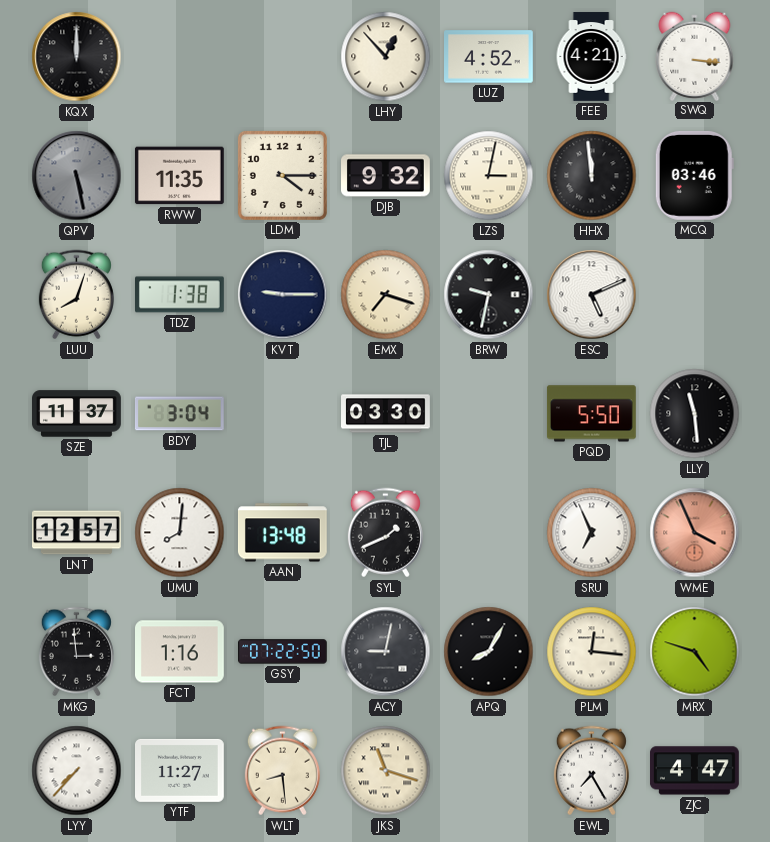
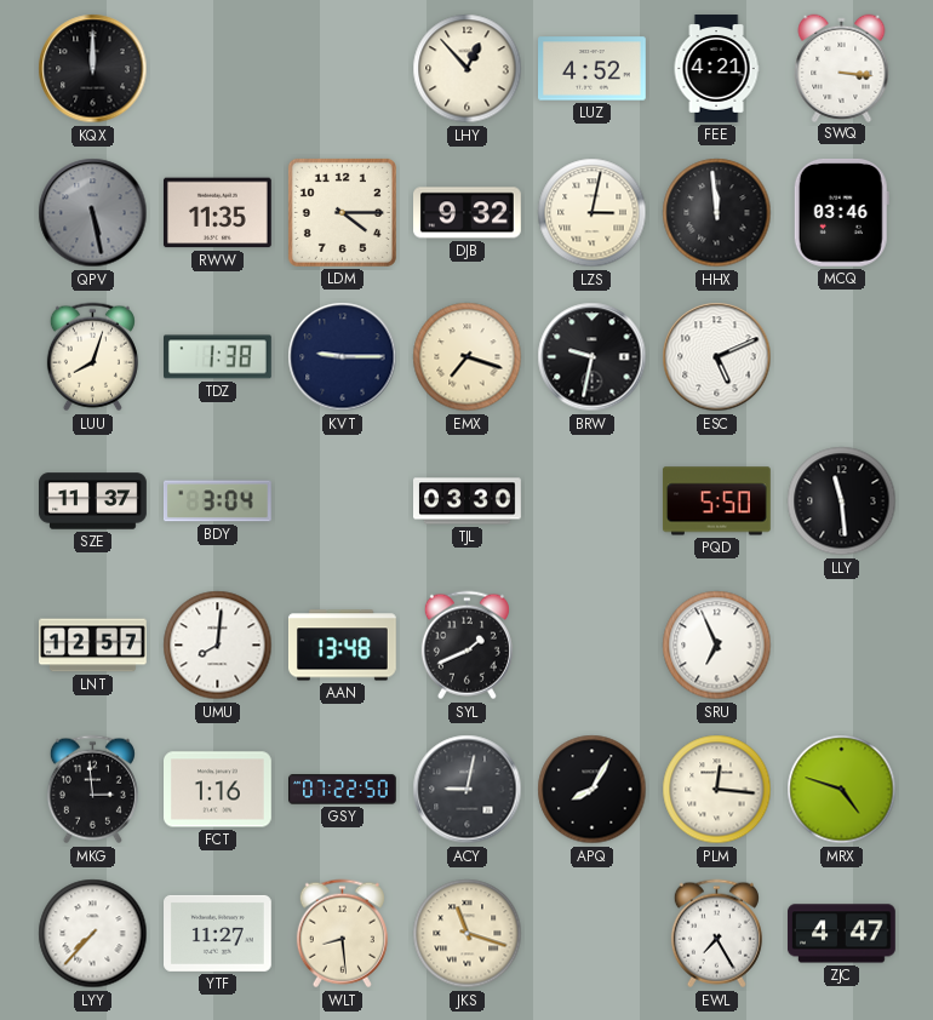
WME: 3:56 -> none (695, 533)
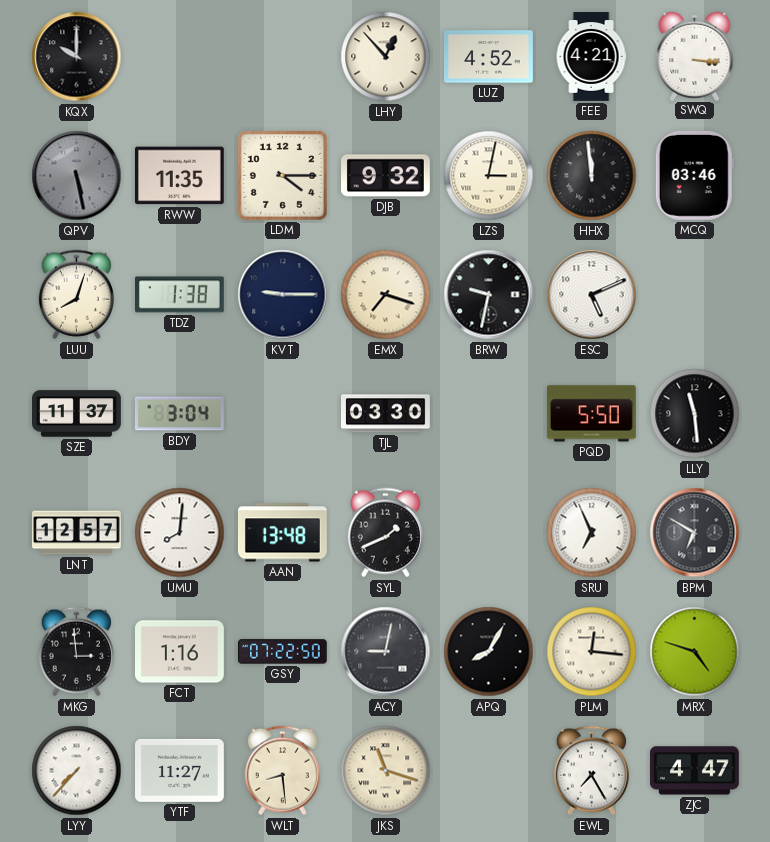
KQX: 12:00 -> 10:00 (77, 57)
BPM: none -> 6:50 (695, 533)
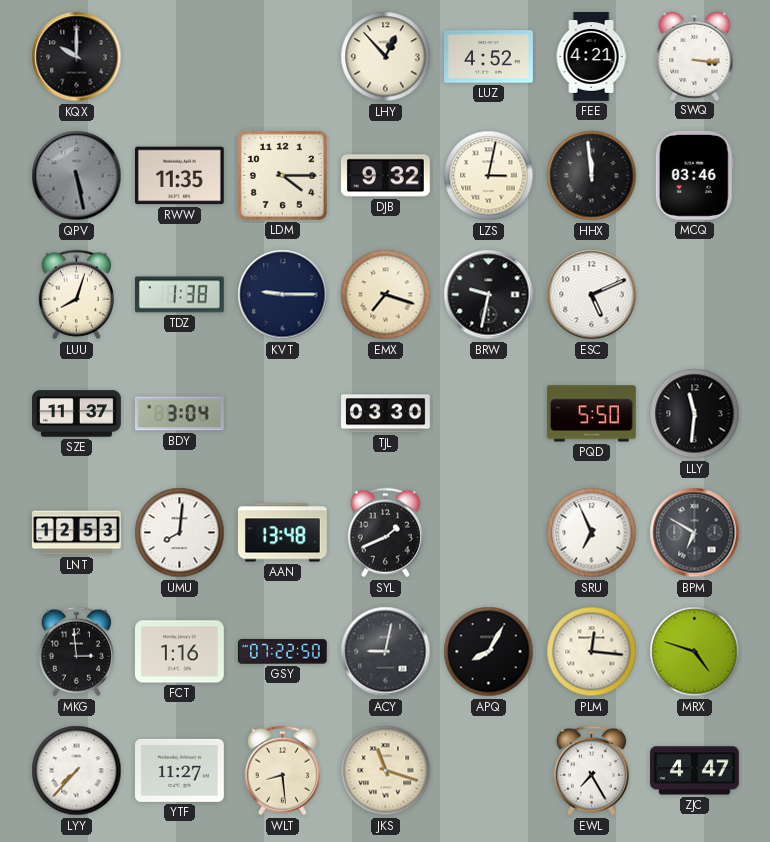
LLY: 11:29 -> 11:31 (695, 414)
LNT: 12:57 -> 12:53 (77, 533)
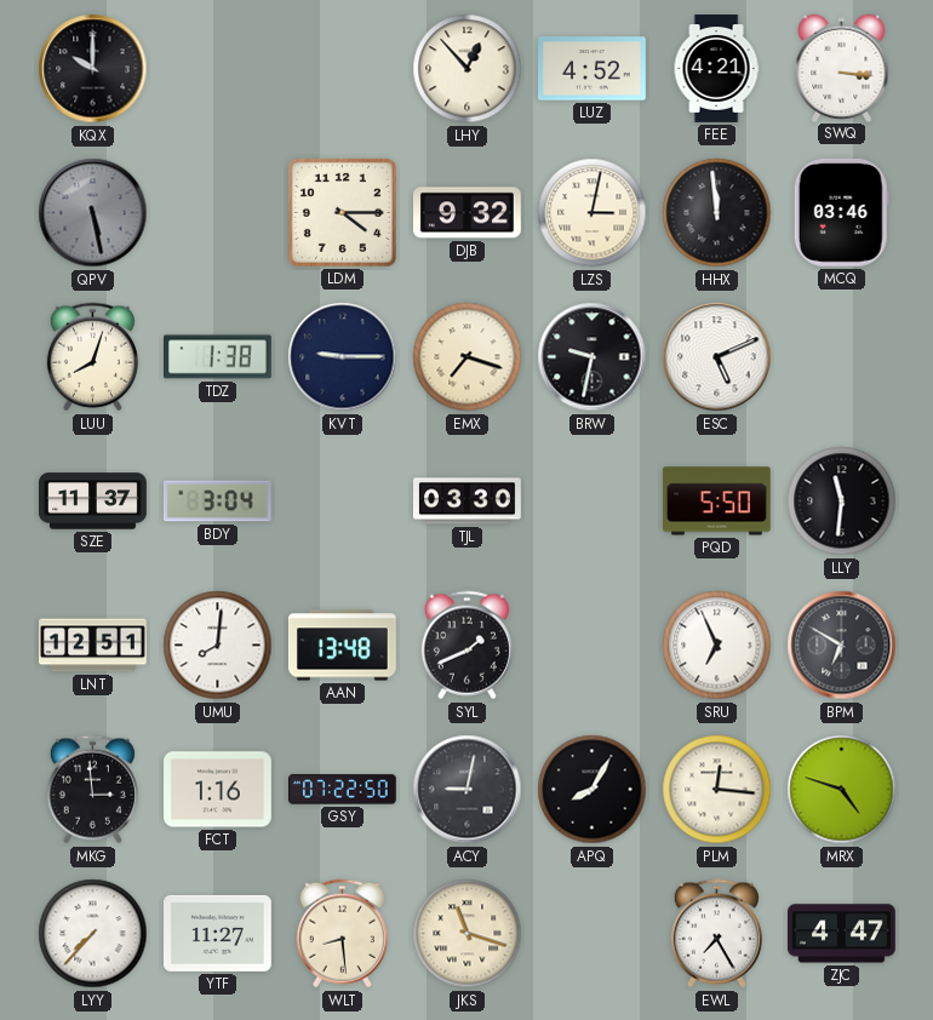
RWW: 11:35 -> none (179, 176)
LNT: 12:53 -> 12:51 (93, 646)
